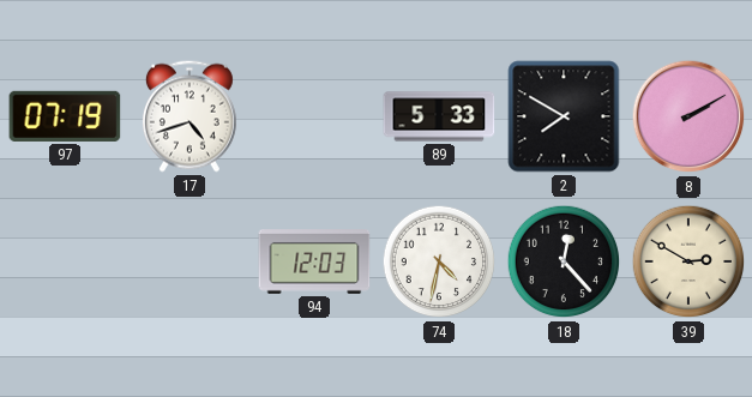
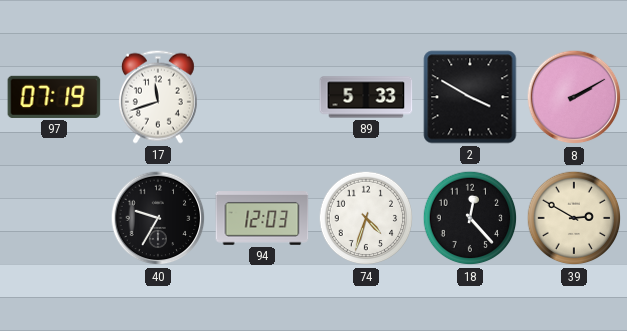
17: 4:42 -> 11:42 (158, 97)
2: 7:50 -> 3:50 (470, 97)
40: none -> 9:35 (158, 218)
74: 4:32 -> 4:33 (366, 218)
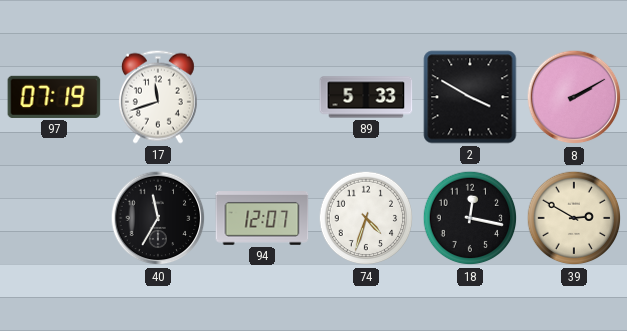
40: 9:35 -> 11:35 (158, 218)
94: 12:03 -> 12:07 (262, 219)
18: 12:23 -> 12:17 (470, 218)
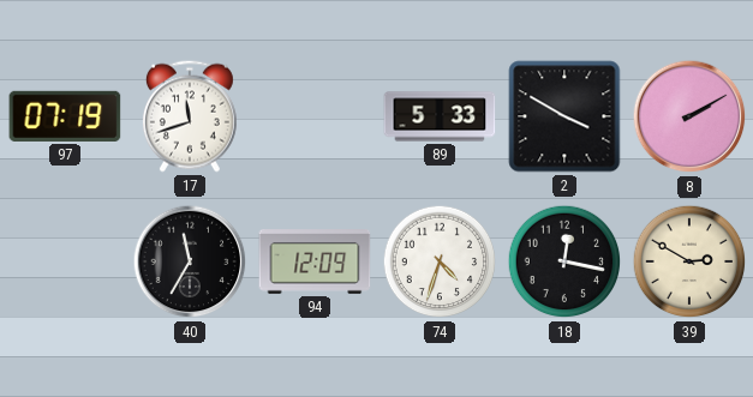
94: 12:07 -> 12:09 (315, 263)
